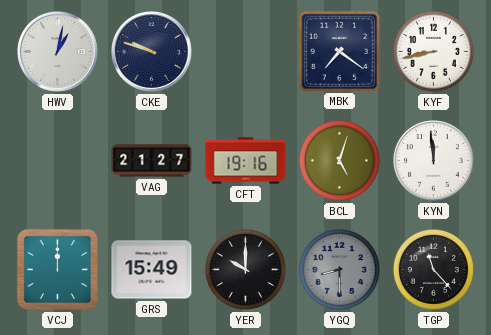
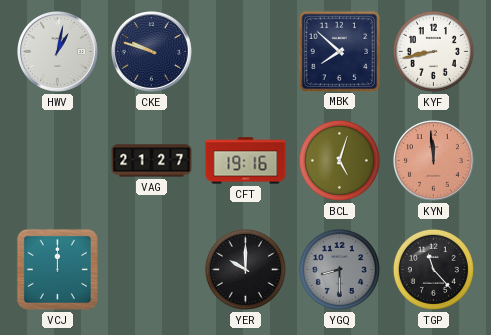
MBK: 7:21 -> 7:52 (339, 51)
KYN dial: white -> salmon (434, 161)
GRS: 15:49 -> none (152, 270)
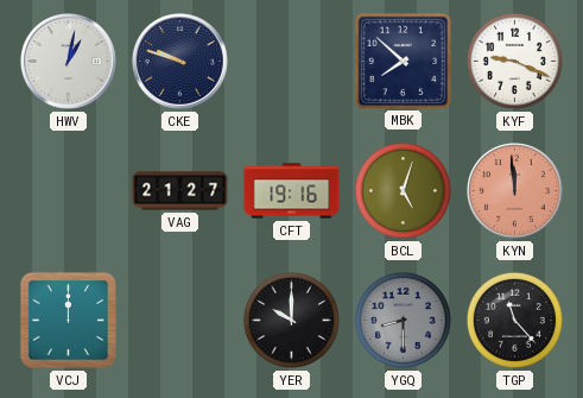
KYF: 8:43 -> 9:19 (514, 61)
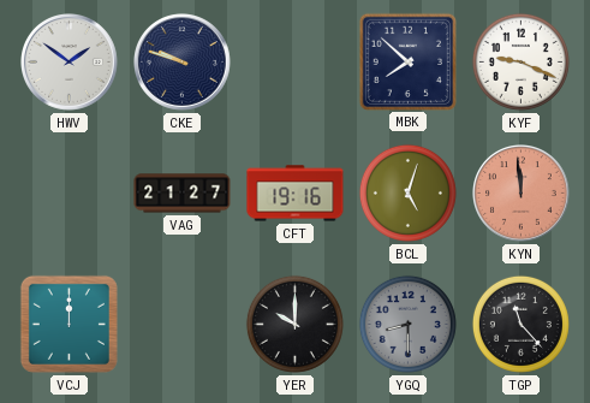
HWV: 1:02 -> 1:51 (70, 63)
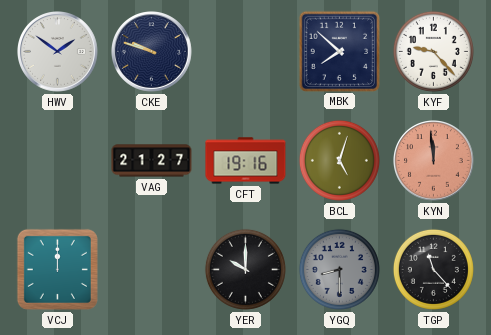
KYF: 9:19 -> 9:23 (433, 51)
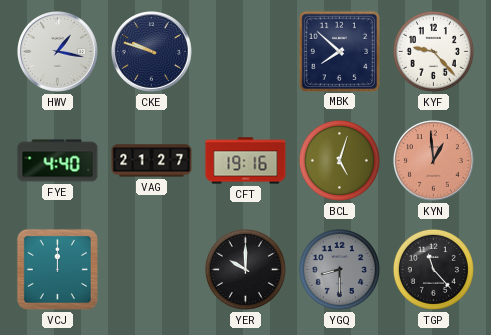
HWV: 1:51 -> 1:17 (58, 52)
FYE: none -> 4:40 (58, 161)
KYN: 11:59 -> 12:59 (434, 161)
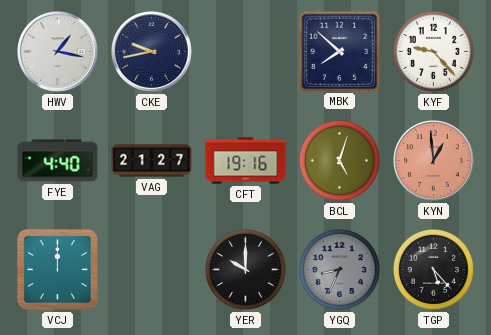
CKE: 9:48 -> 9:43 (152, 52)
YGQ: 8:30 -> 8:34 (339, 269)
TGP: 11:23 -> 5:23 (433, 269)
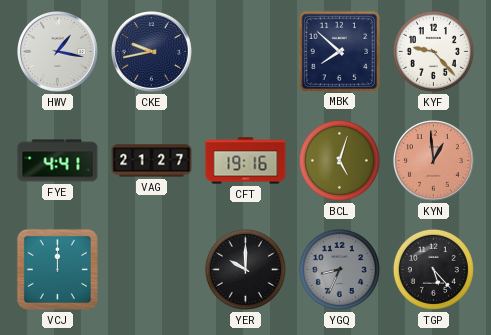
FYE: 4:40 -> 4:41 (58, 161)
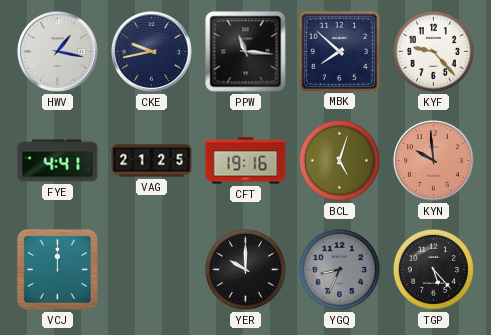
PPW: none -> 11:16 (246, 52)
VAG: 21:27 -> 21:25 (152, 161)
KYN: 12:59 -> 9:59 (434, 161)
